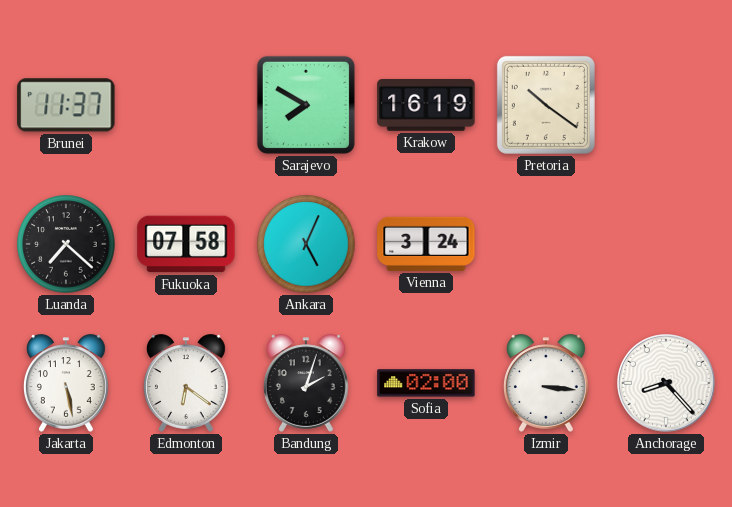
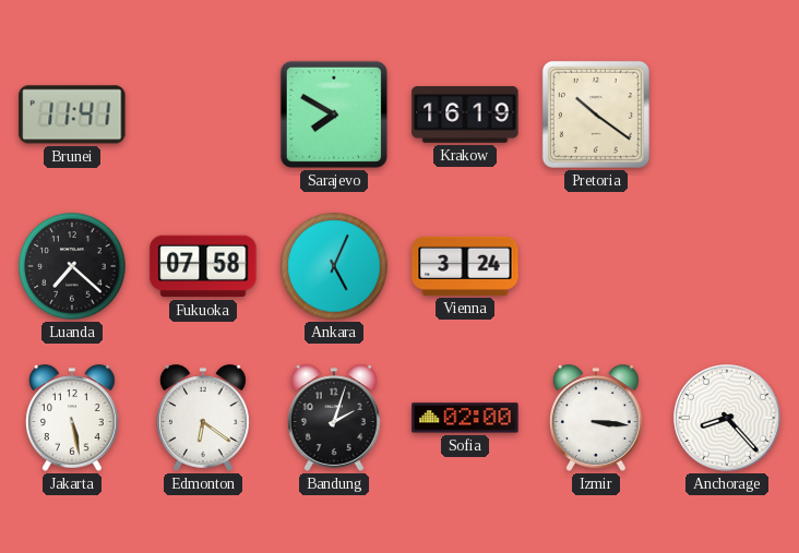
Brunei: 11:37 -> 11:41 (72, 115)
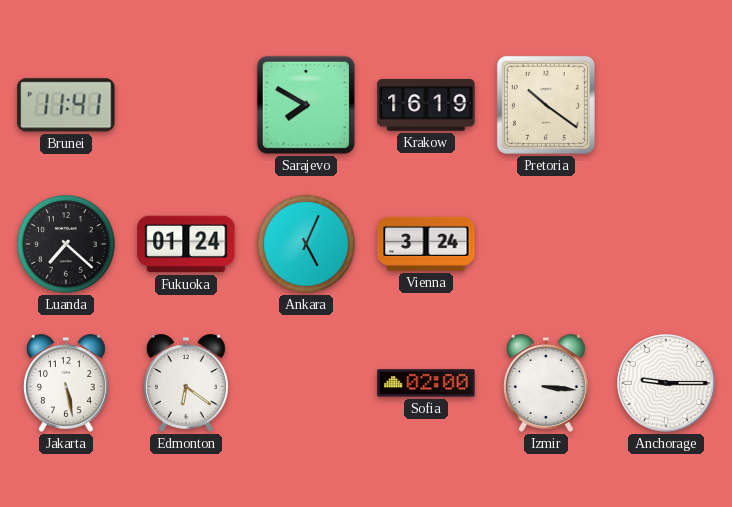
Fukuoka: 07:58 -> 01:24 (186, 244)
Bandung: 2:03 -> none (335, 418)
Anchorage: 8:23 -> 9:15 (667, 384)
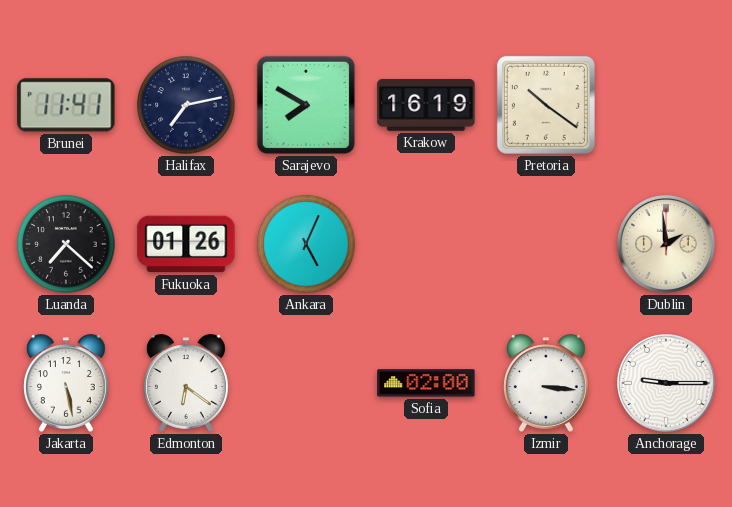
Halifax: none -> 7:13 (186, 105)
Fukuoka: 01:24 -> 01:26 (186, 244)
Vienna: 3:24 -> none (426, 244)
Dublin: none -> 1:59 (667, 245)
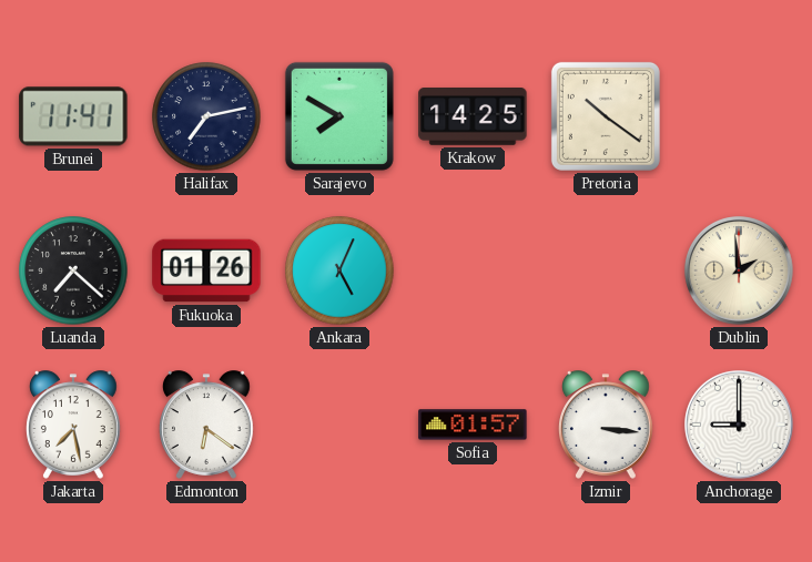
Krakow: 16:19 -> 14:25 (473, 117)
Jakarta: 5:28 -> 7:28 (74, 425)
Sofia: 02:00 -> 01:57 (473, 425)
Anchorage: 9:15 -> 9:00 (740, 426)
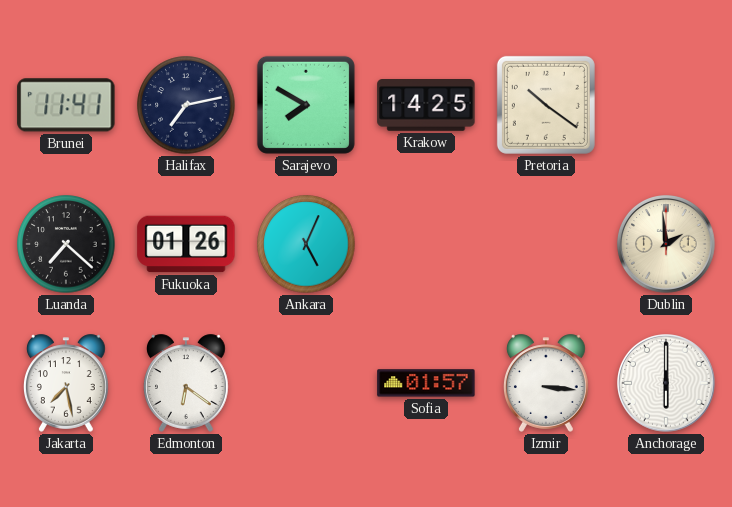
Anchorage: 9:00 -> 6:00 (667, 384)
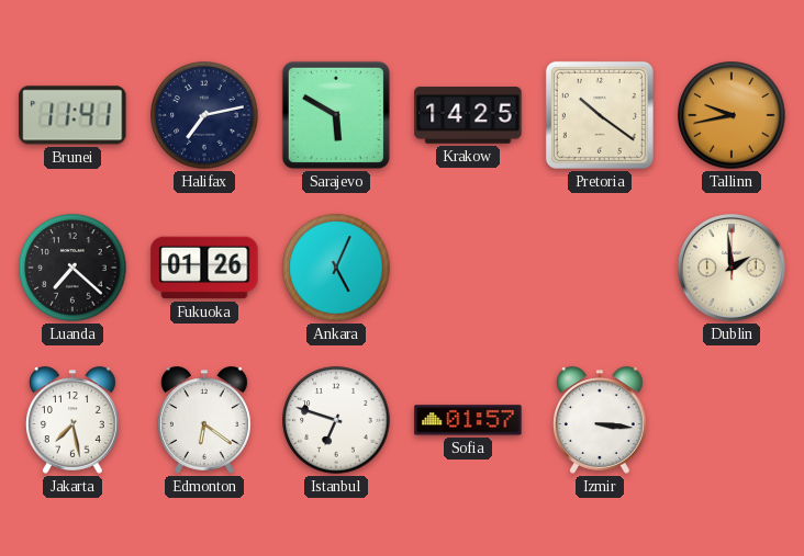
Sarajevo: 7:50 -> 5:50 (336, 115)
Tallinn: none -> 9:43 (732, 115)
Istanbul: none -> 6:48 (336, 420)
Anchorage: 6:00 -> none (667, 384)
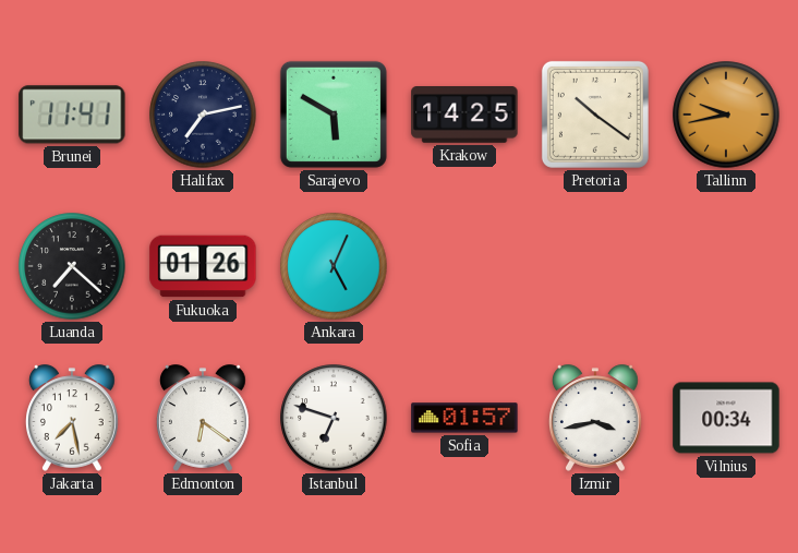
Dublin: 1:59 -> none (733, 269)
Izmir: 3:16 -> 3:43 (596, 418)
Vilnius: none -> 00:34 (726, 418)
